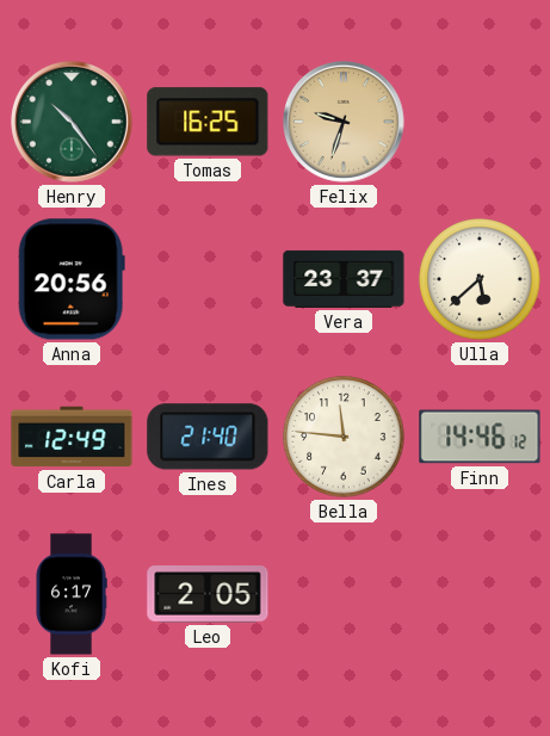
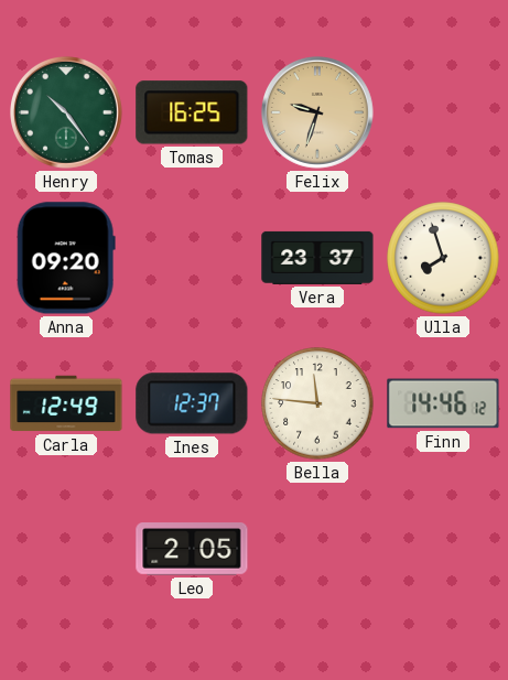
Anna: 20:56 -> 09:20 (66, 258)
Ulla: 5:38 -> 7:57 (443, 258)
Ines: 21:40 -> 12:37 (192, 403)
Kofi: 6:17 -> none (72, 594)
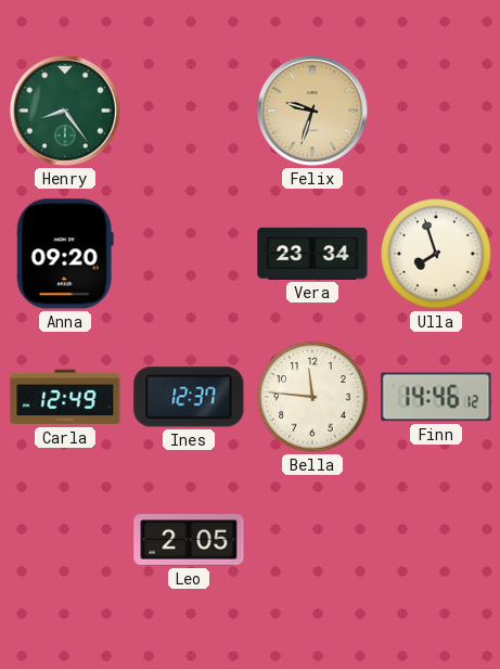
Henry: 10:24 -> 8:24 (66, 112)
Tomas: 16:25 -> none (192, 112)
Vera: 23:37 -> 23:34 (312, 254)
